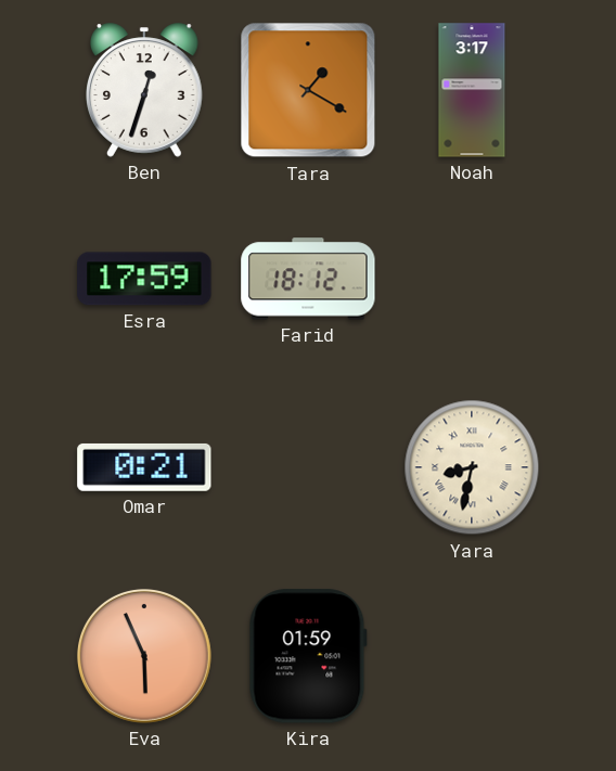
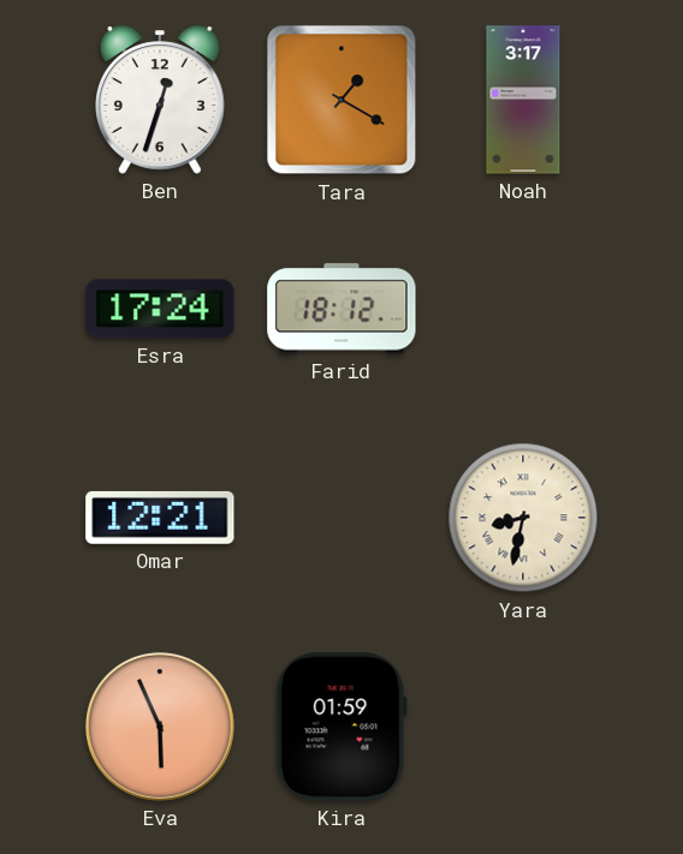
Esra: 17:59 -> 17:24 (160, 309)
Omar: 0:21 -> 12:21 (160, 518)
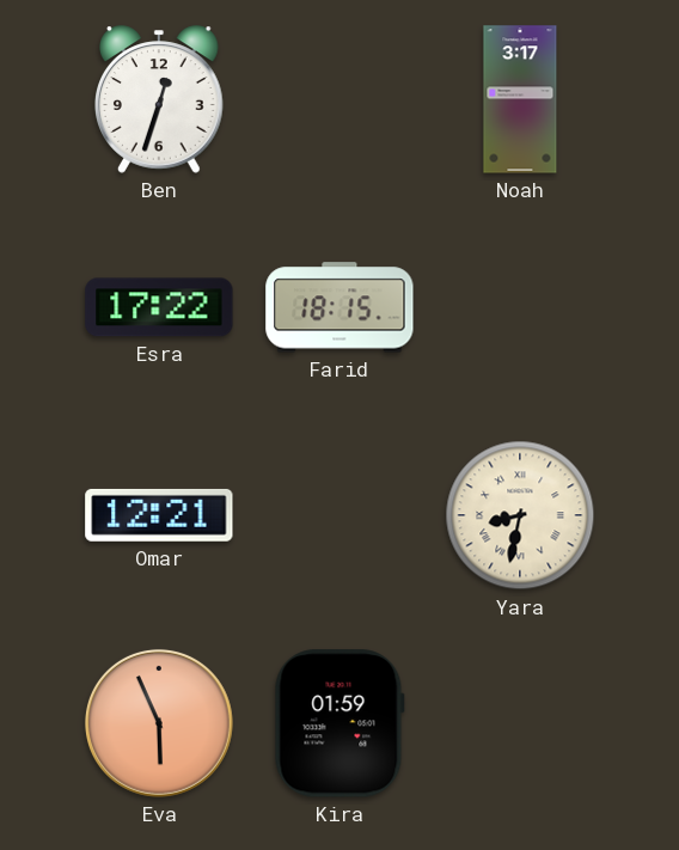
Tara: 1:20 -> none (341, 100)
Esra: 17:24 -> 17:22 (159, 307)
Farid: 18:12 -> 18:15 (339, 307)
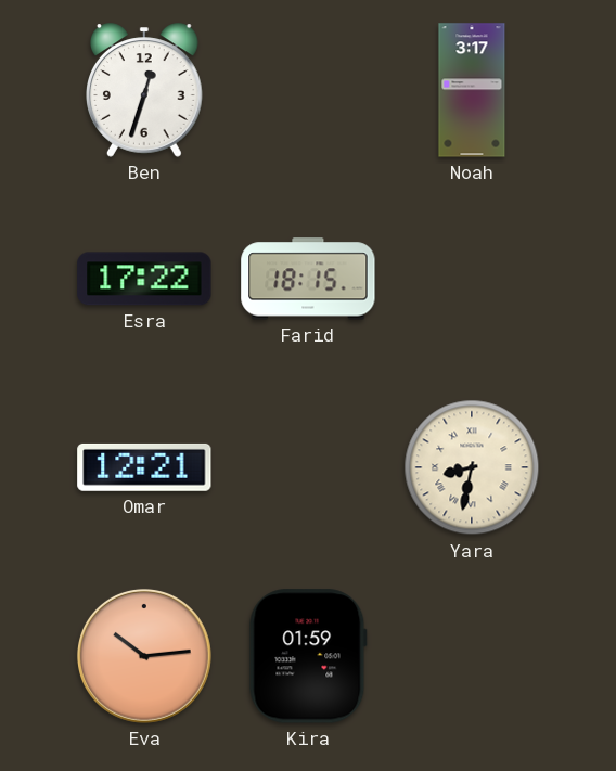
Eva: 5:56 -> 10:14 (144, 656)
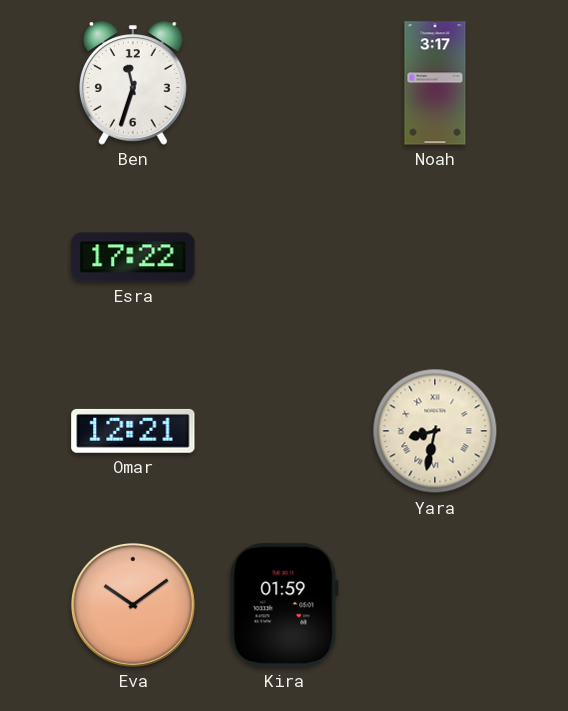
Ben: 12:33 -> 11:33 (134, 83)
Farid: 18:15 -> none (308, 279)
Eva: 10:14 -> 10:09 (133, 605)
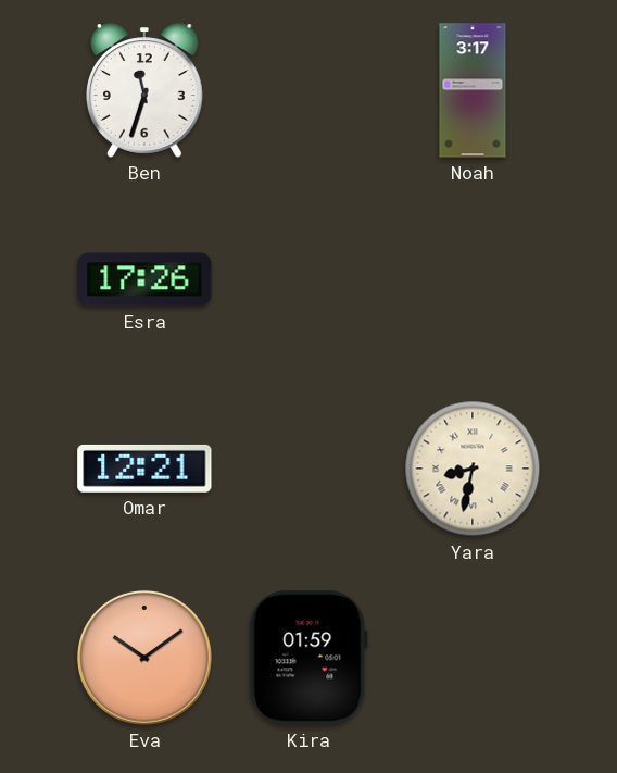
Esra: 17:22 -> 17:26 (144, 279)
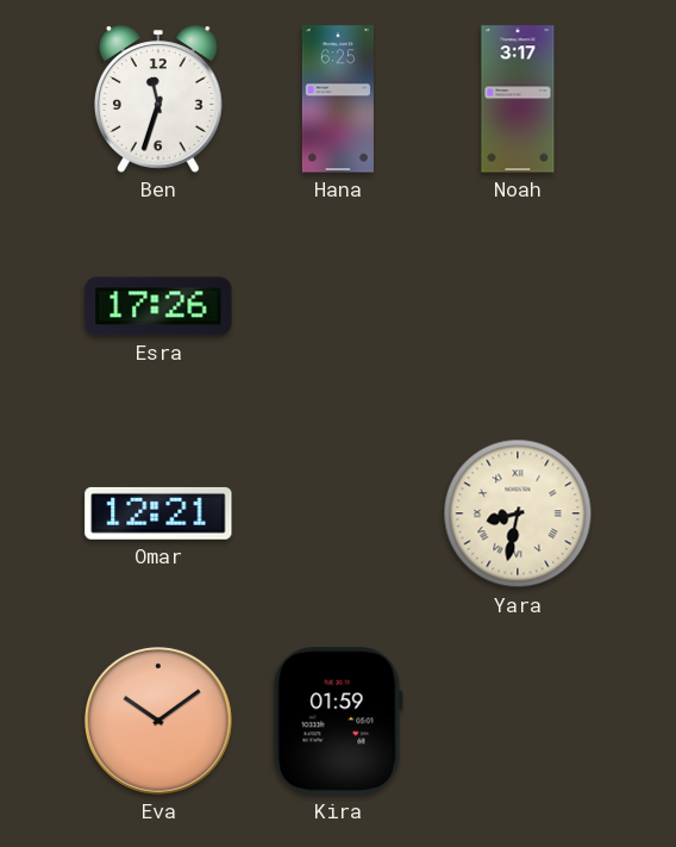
Hana: none -> 6:25 (338, 99)
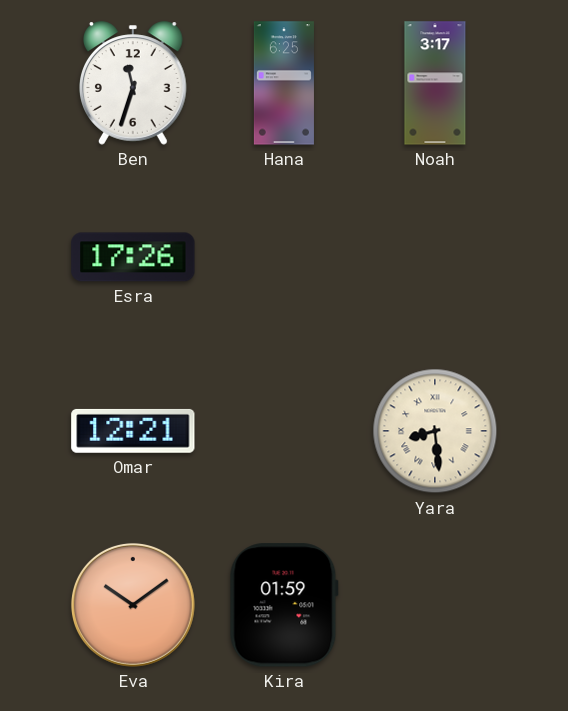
Yara: 8:32 -> 8:29 (435, 431)
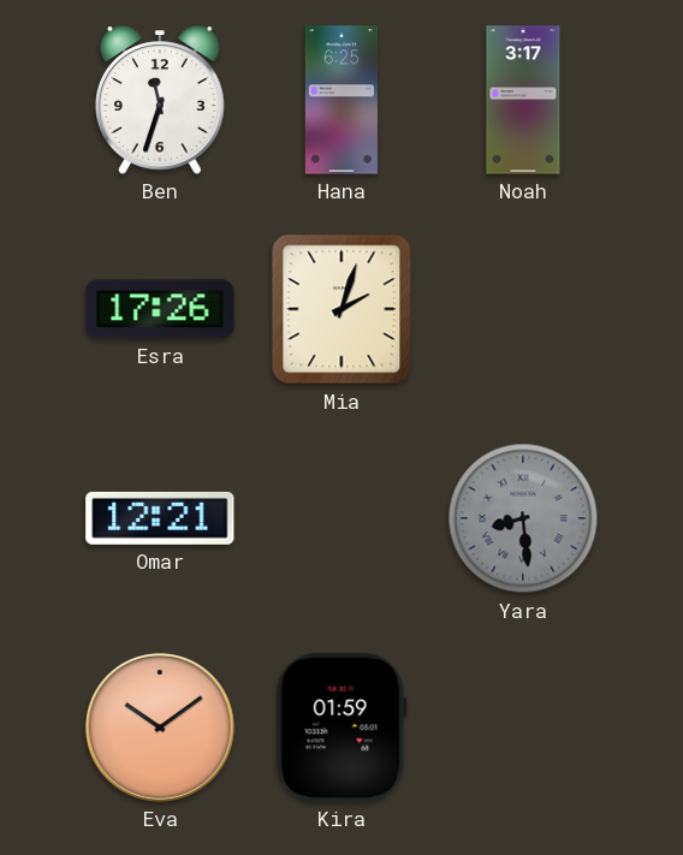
Mia: none -> 2:03 (341, 309)
Yara dial: cream -> grey (523, 518)
